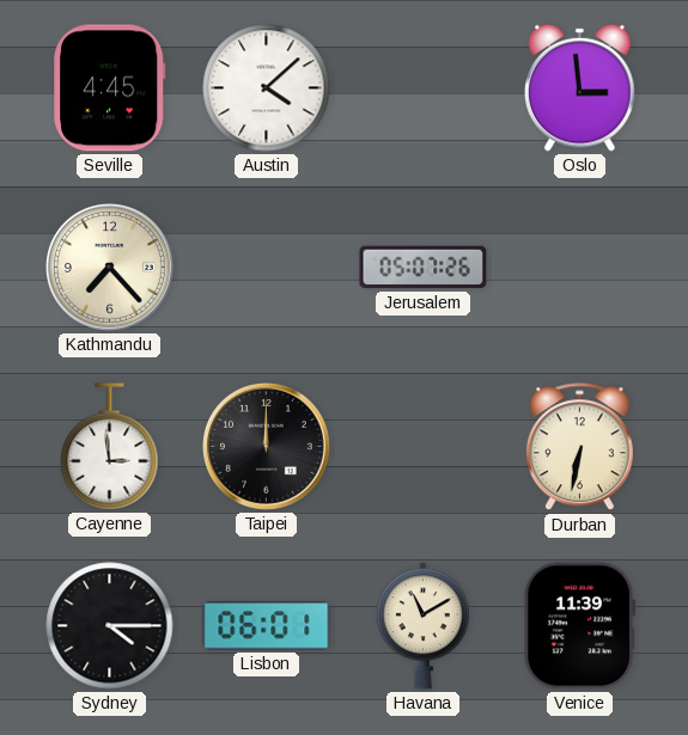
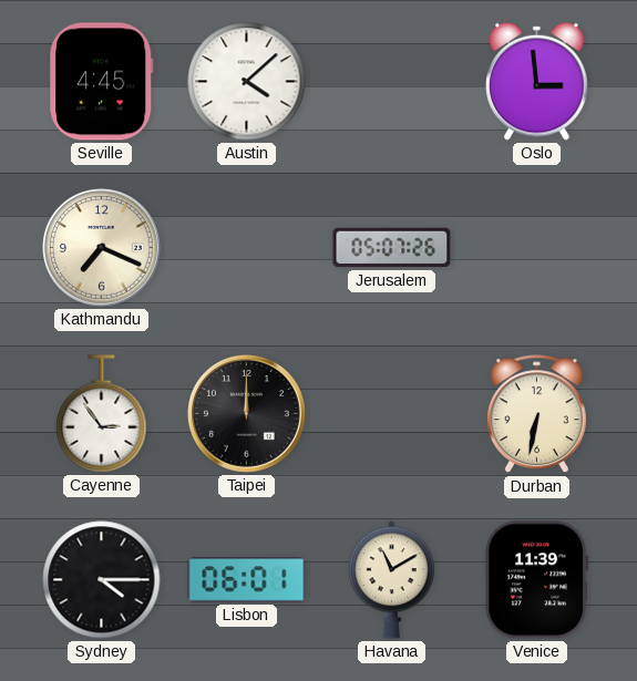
Kathmandu: 7:23 -> 7:19 (102, 248)
Cayenne: 2:59 -> 2:54 (102, 414)
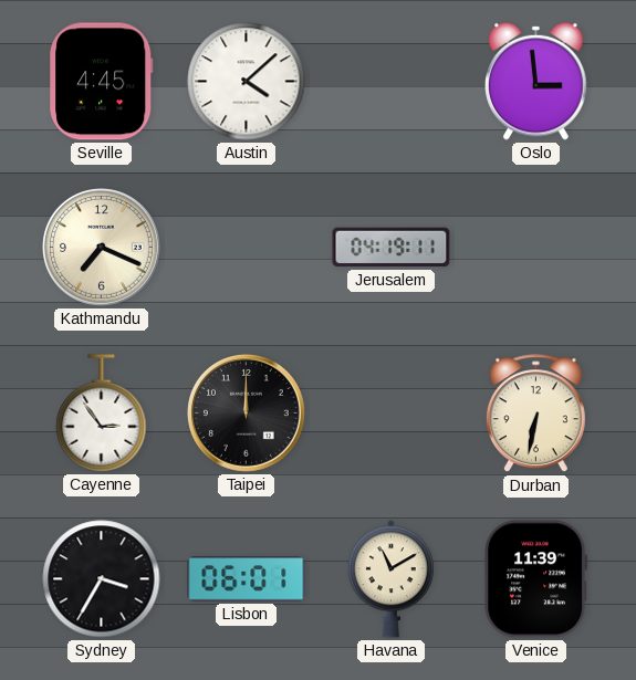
Jerusalem: 05:07 -> 04:19 (392, 248)
Sydney: 4:15 -> 3:35 (102, 579)
